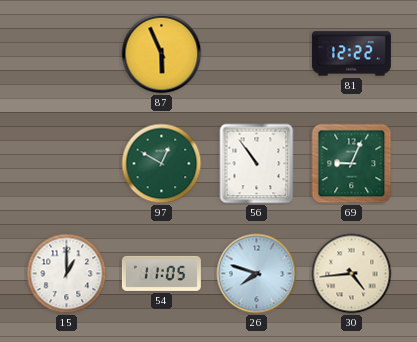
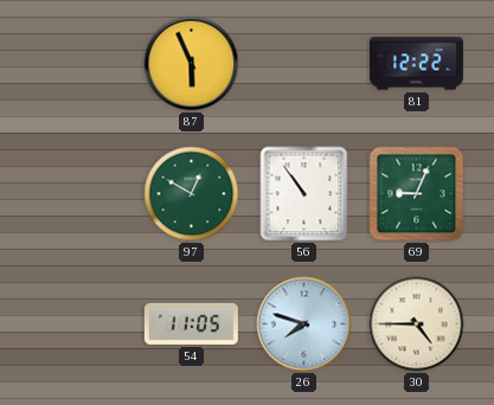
15: 1:00 -> none (67, 274)
30: 4:44 -> 4:45 (417, 324)
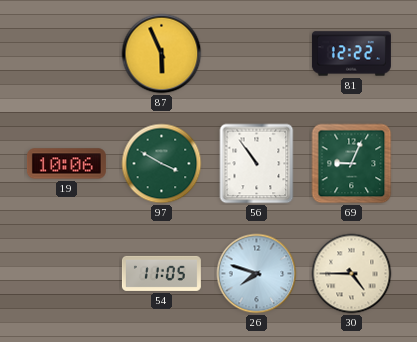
19: none -> 10:06 (66, 164)
97: 12:50 -> 3:50 (162, 164)
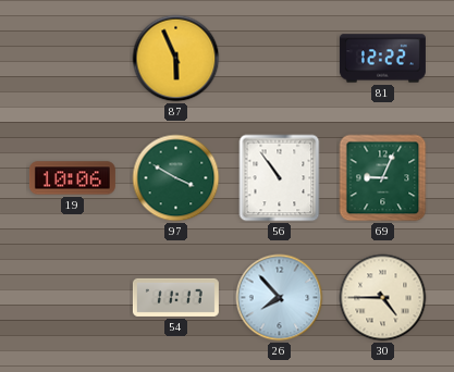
54: 11:05 -> 11:17 (175, 297)
26: 7:48 -> 7:53 (280, 298)
